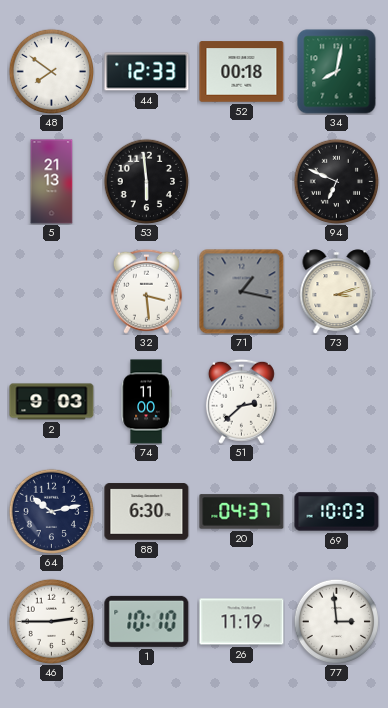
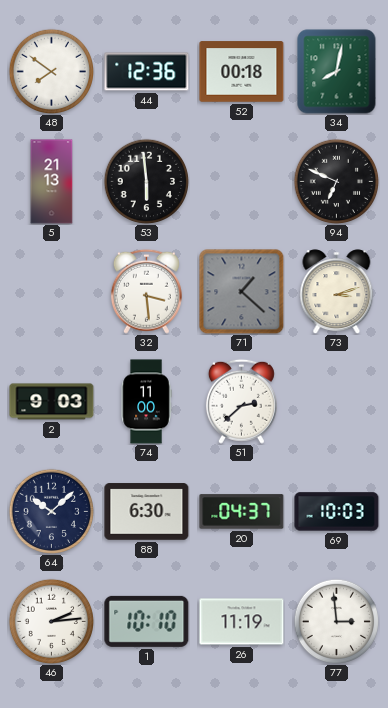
44: 12:33 -> 12:36 (147, 72)
71: 1:17 -> 1:22 (242, 292)
64: 10:13 -> 10:08 (51, 511)
46: 2:45 -> 2:14 (51, 621)
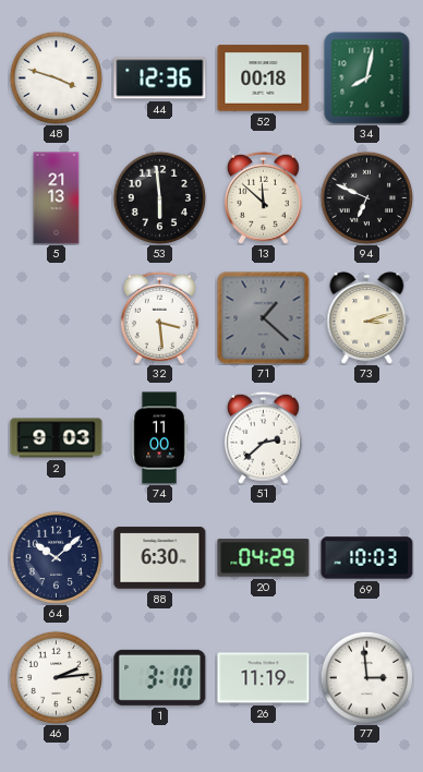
48: 7:51 -> 3:48 (56, 77)
13: none -> 11:52 (263, 197)
20: 04:37 -> 04:29 (264, 558)
1: 10:10 -> 3:10 (160, 677)
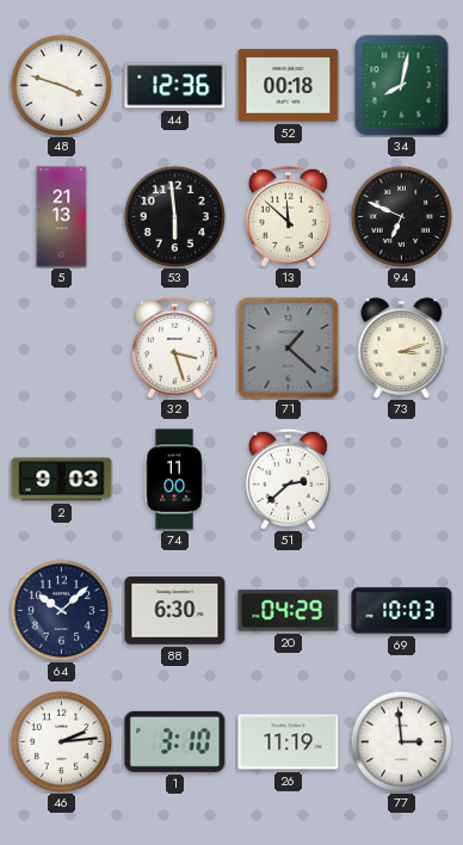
32: 3:29 -> 3:27 (174, 347)
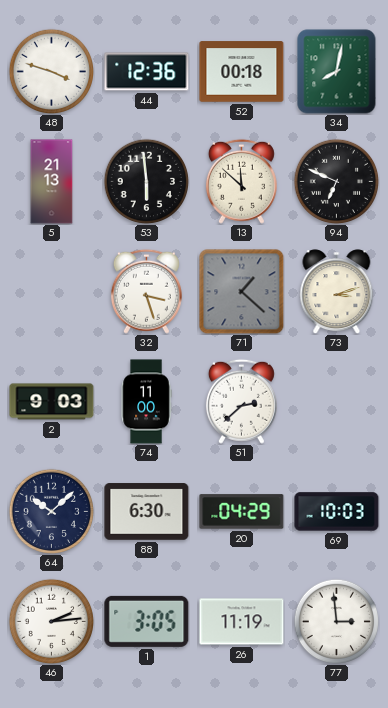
1: 3:10 -> 3:05 (147, 621)
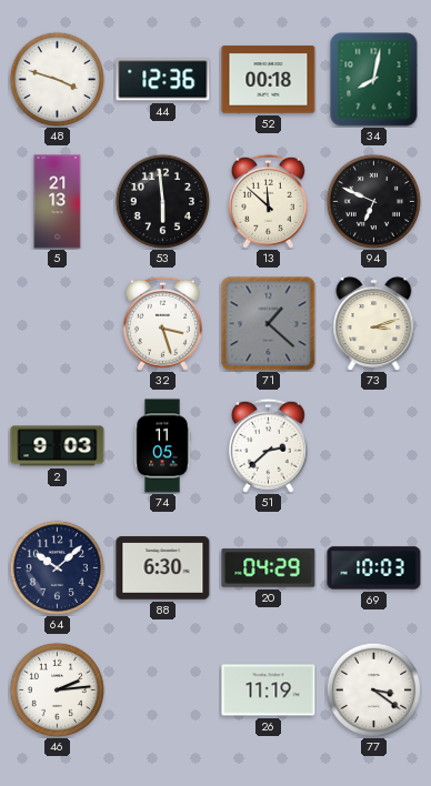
74: 11:00 -> 11:05 (162, 446)
1: 3:05 -> none (147, 621)
77: 2:59 -> 3:21 (373, 689)
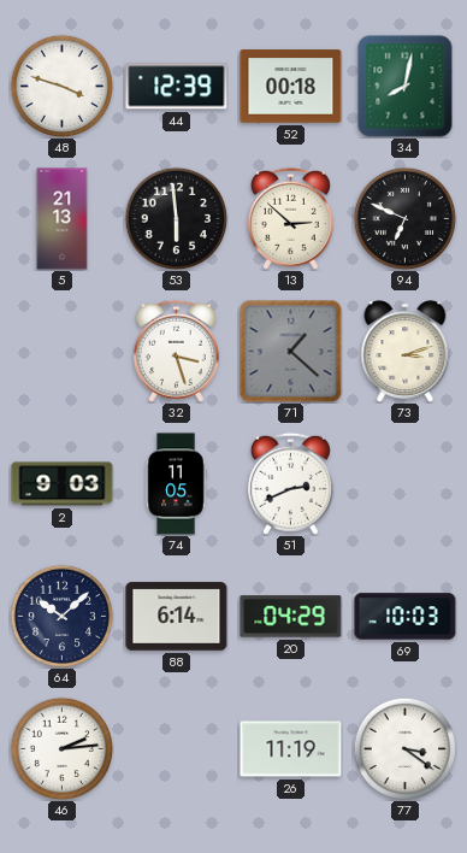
44: 12:36 -> 12:39 (177, 87)
13: 11:52 -> 2:52 (290, 218)
51: 2:38 -> 2:41 (290, 483)
88: 6:30 -> 6:14 (177, 617)
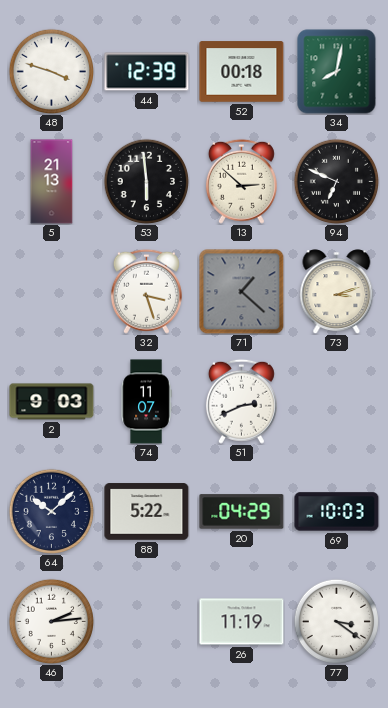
74: 11:05 -> 11:07 (146, 402)
88: 6:14 -> 5:22 (147, 512)
